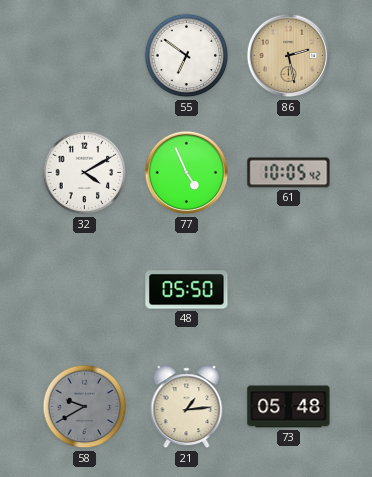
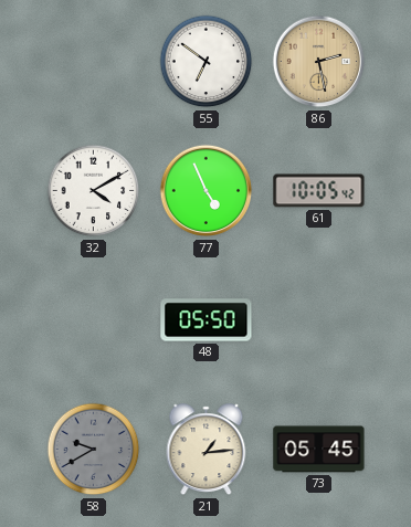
73: 05:48 -> 05:45 (319, 450)
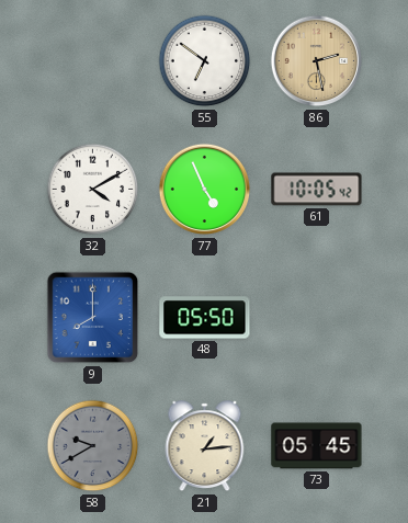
9: none -> 8:00 (93, 318)
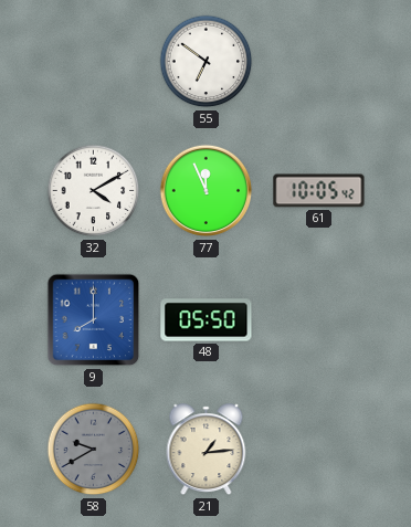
86: 2:28 -> none (317, 61)
77: 4:56 -> 11:56 (207, 191)
73: 05:45 -> none (317, 446)
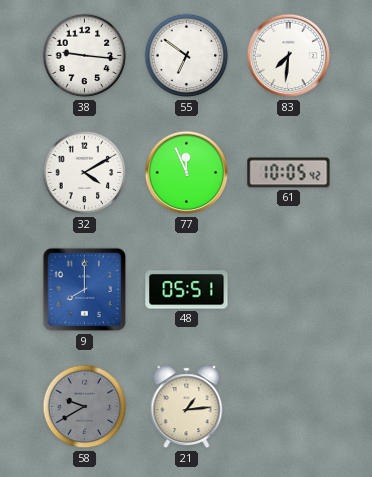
38: none -> 9:16 (85, 56)
83: none -> 7:31 (289, 56)
48: 05:50 -> 05:51 (187, 290)
